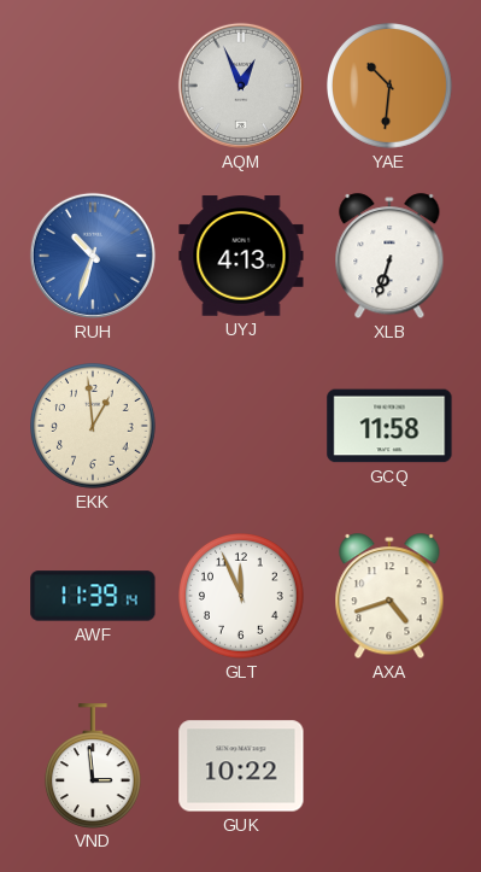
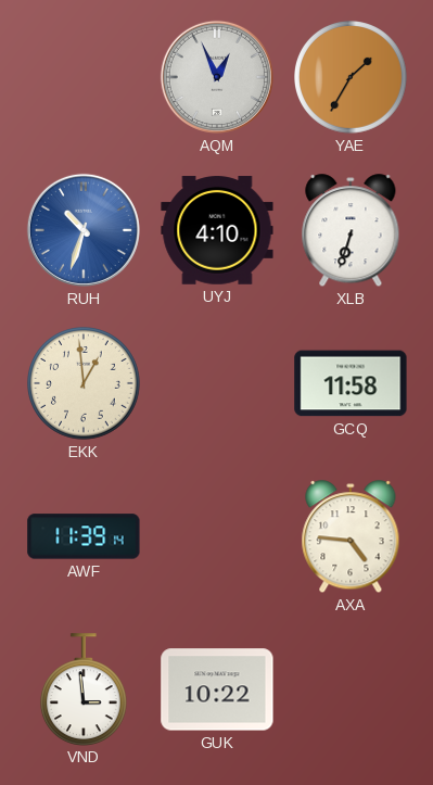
YAE: 10:31 -> 1:35 (352, 78)
UYJ: 4:13 -> 4:10 (217, 230)
GLT: 11:56 -> none (242, 597)
AXA: 4:42 -> 4:46 (351, 537)
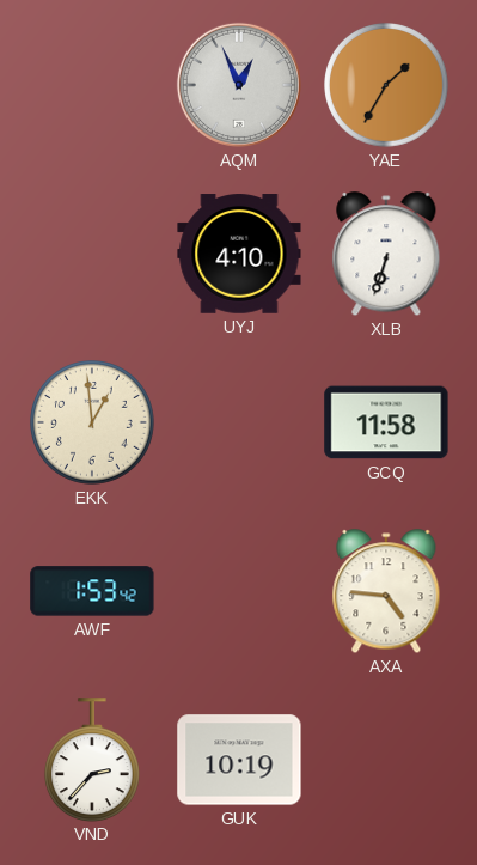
RUH: 10:33 -> none (84, 230)
AWF: 11:39 -> 1:53 (92, 591)
VND: 2:59 -> 2:37 (92, 760)
GUK: 10:22 -> 10:19 (239, 760)
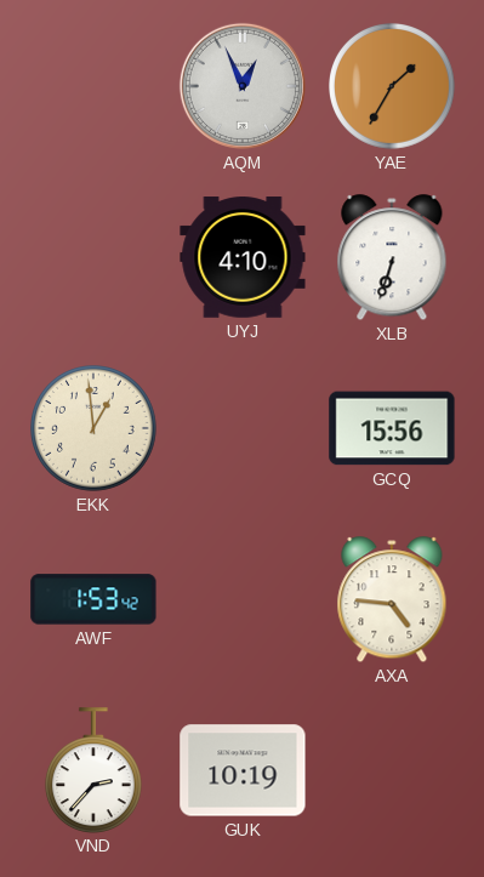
GCQ: 11:58 -> 15:56 (392, 428)
